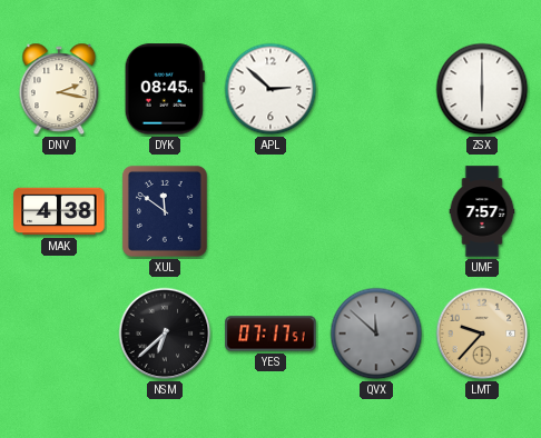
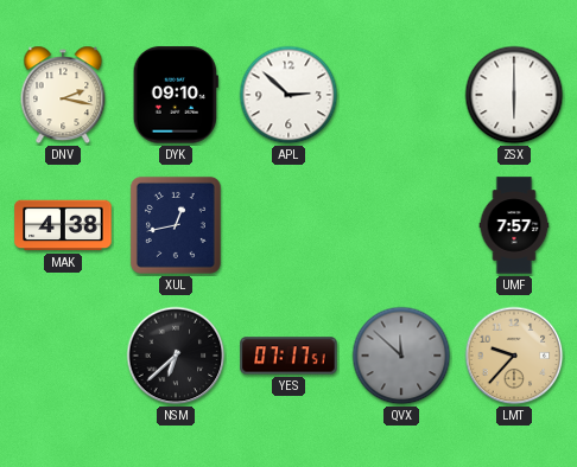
DYK: 08:45 -> 09:10 (176, 95)
XUL: 11:51 -> 12:43 (176, 225)
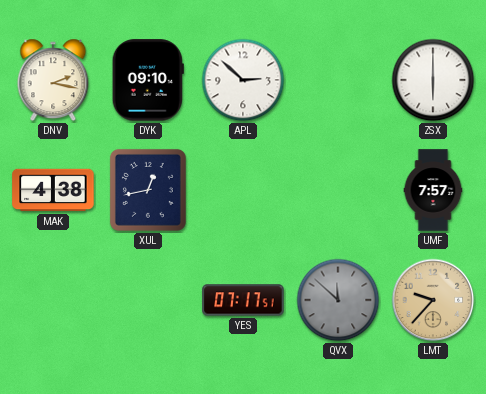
NSM: 6:38 -> none (176, 356)
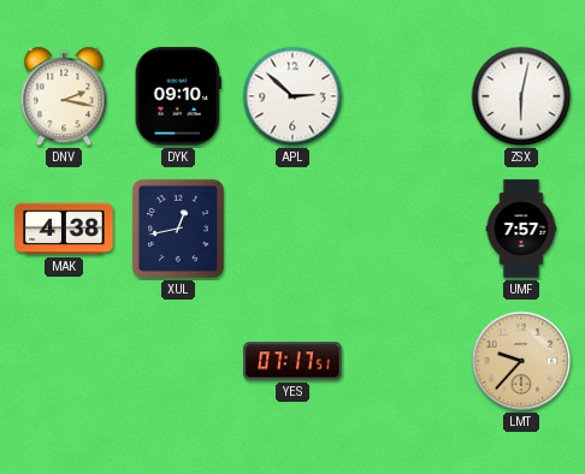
ZSX: 6:00 -> 6:02 (521, 96)
QVX: 11:52 -> none (338, 300)
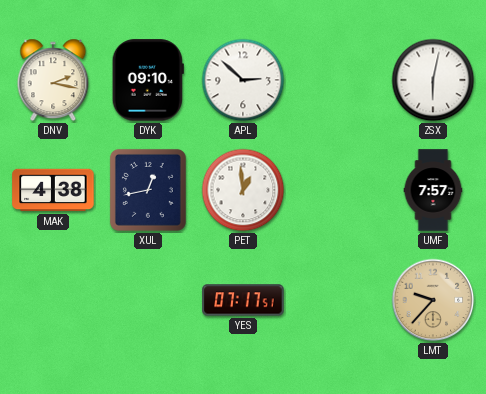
PET: none -> 12:59 (243, 190)
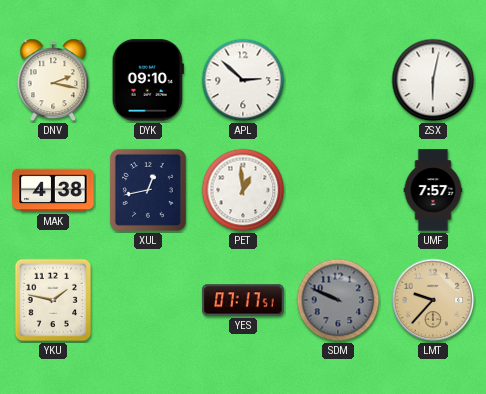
YKU: none -> 1:47 (53, 300)
SDM: none -> 9:49 (338, 300)
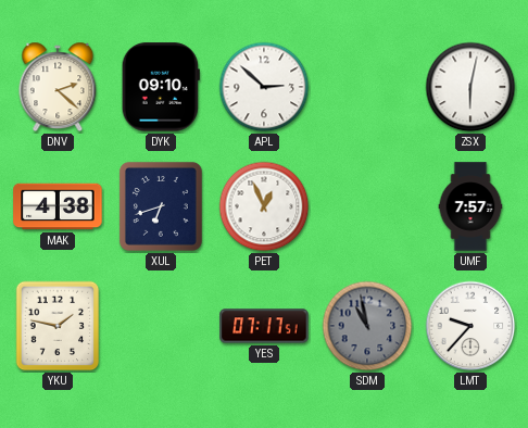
DNV: 2:17 -> 2:22 (58, 87)
XUL: 12:43 -> 6:42 (161, 206)
PET: 12:59 -> 12:56 (264, 206)
SDM: 9:49 -> 10:58 (367, 326)
LMT dial: champagne -> white (470, 326)
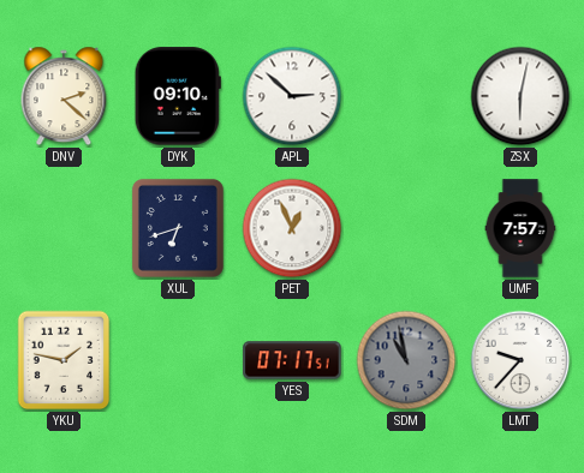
MAK: 4:38 -> none (58, 206)
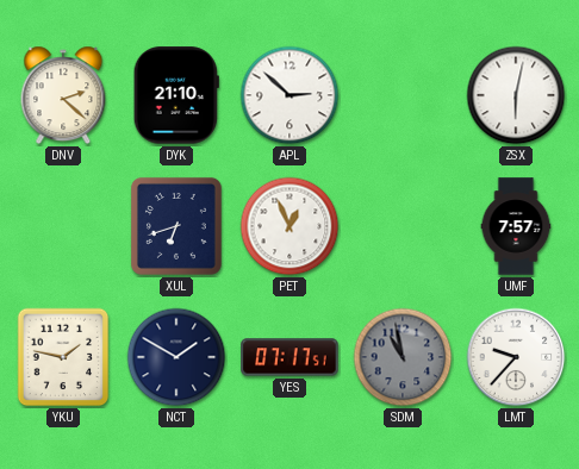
DYK: 09:10 -> 21:10 (176, 95)
NCT: none -> 1:50 (176, 357)
